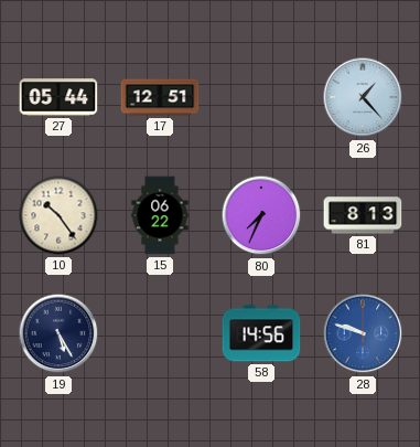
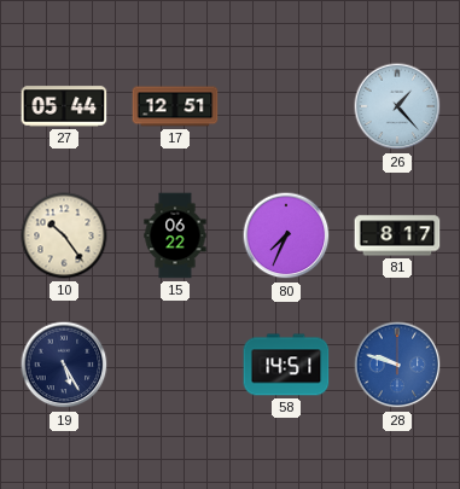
81: 8:13 -> 8:17 (397, 235)
58: 14:56 -> 14:51 (286, 365)
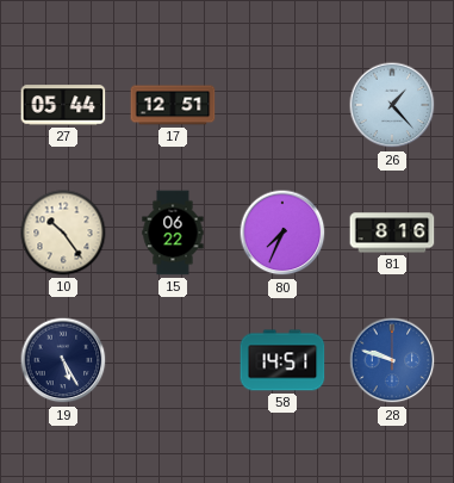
81: 8:17 -> 8:16 (392, 233)
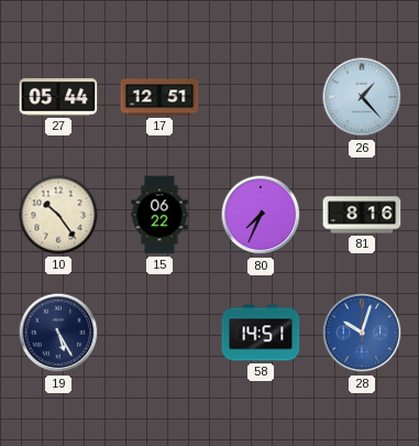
28: 9:48 -> 10:03 (362, 333)
